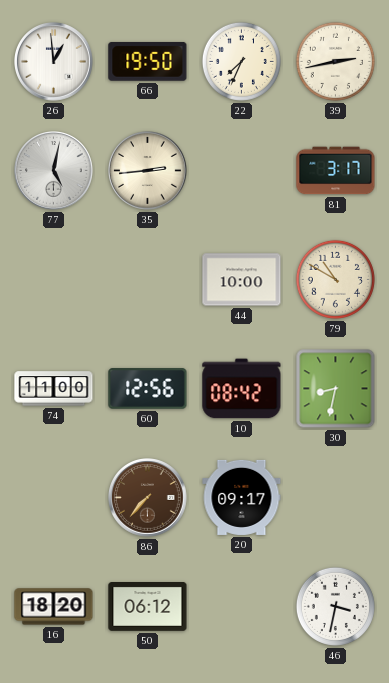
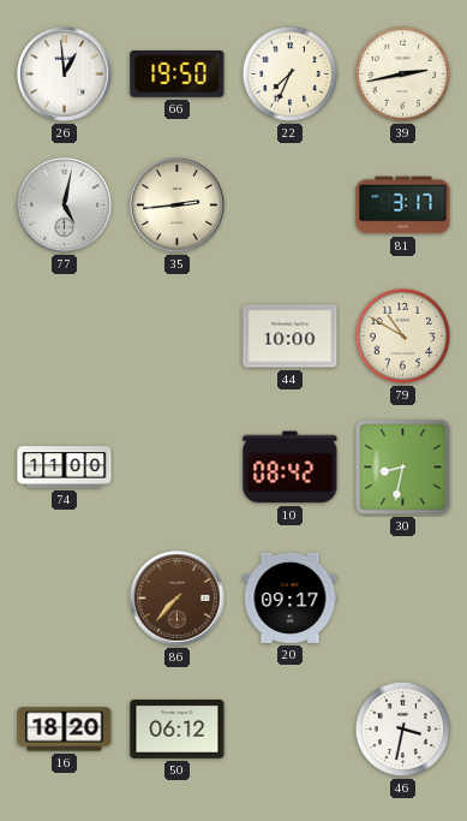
60: 12:56 -> none (148, 389)
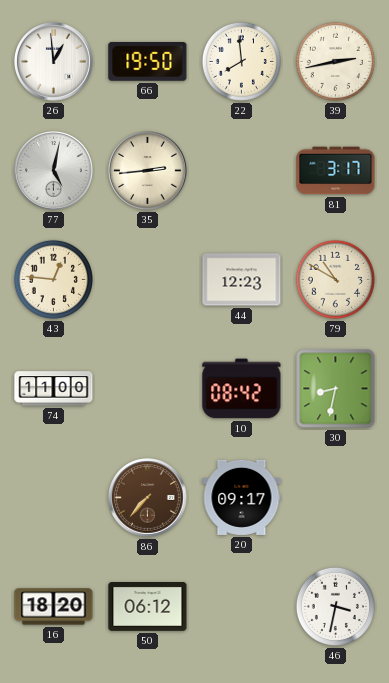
22: 7:34 -> 7:59 (241, 61)
43: none -> 12:46 (53, 279)
44: 10:00 -> 12:23 (242, 280)
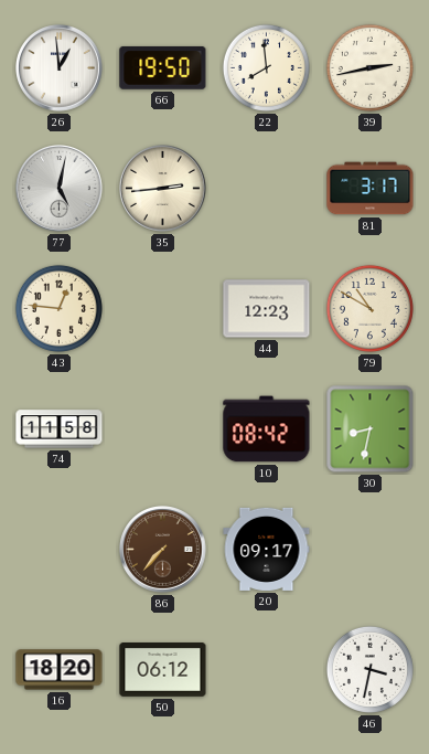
74: 11:00 -> 11:58 (60, 429)
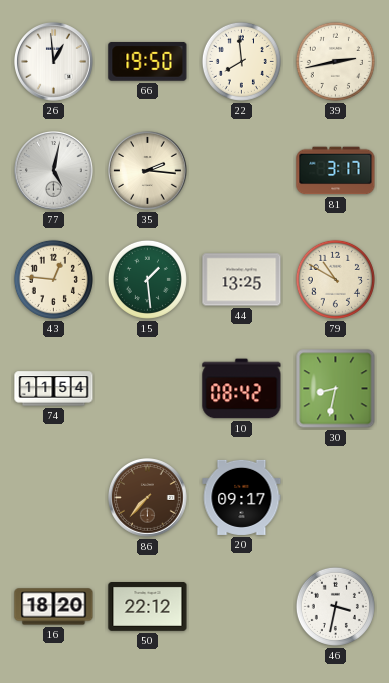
35: 2:44 -> 2:16 (148, 171)
15: none -> 1:29 (147, 279)
44: 12:23 -> 13:25 (242, 280)
74: 11:58 -> 11:54 (54, 389)
50: 06:12 -> 22:12 (148, 607)
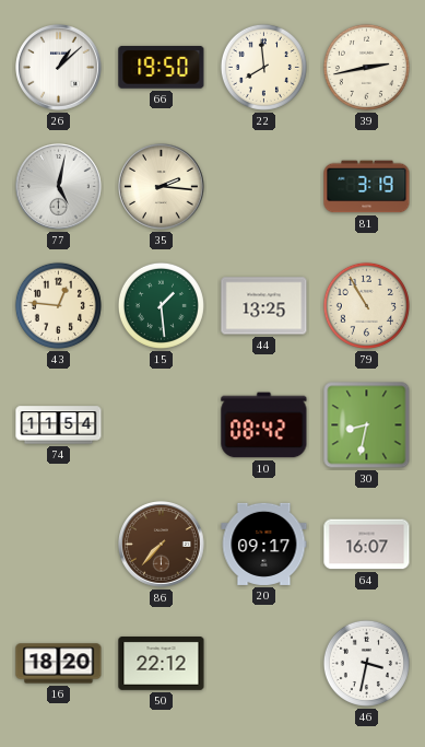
26: 12:59 -> 1:08 (59, 68)
81: 3:17 -> 3:19 (367, 187)
79: 10:50 -> 10:55 (366, 305)
64: none -> 16:07 (367, 545)
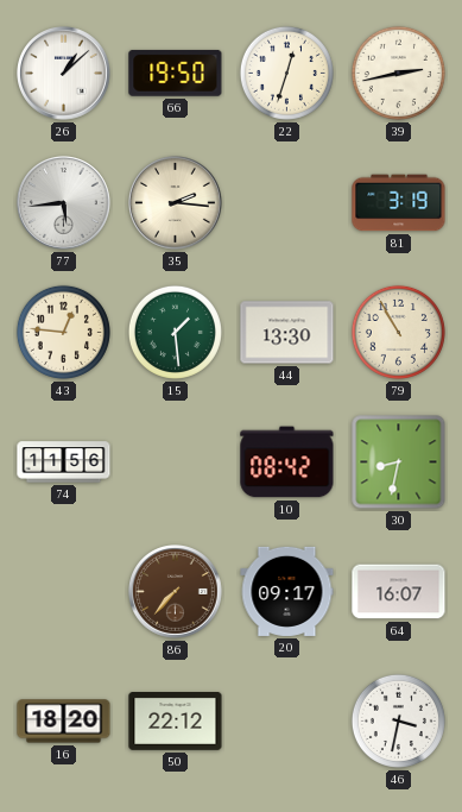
22: 7:59 -> 12:33 (286, 73)
77: 5:02 -> 5:44 (64, 203)
44: 13:25 -> 13:30 (287, 333)
74: 11:54 -> 11:56 (64, 462)
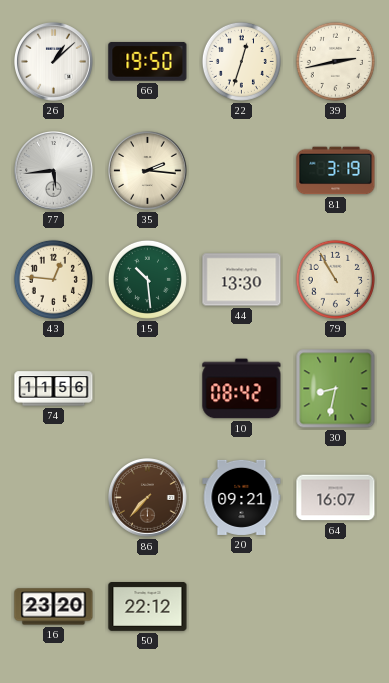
15: 1:29 -> 10:29 (147, 279)
20: 09:17 -> 09:21 (242, 497)
16: 18:20 -> 23:20 (54, 607)
46: 3:32 -> none (398, 720)
